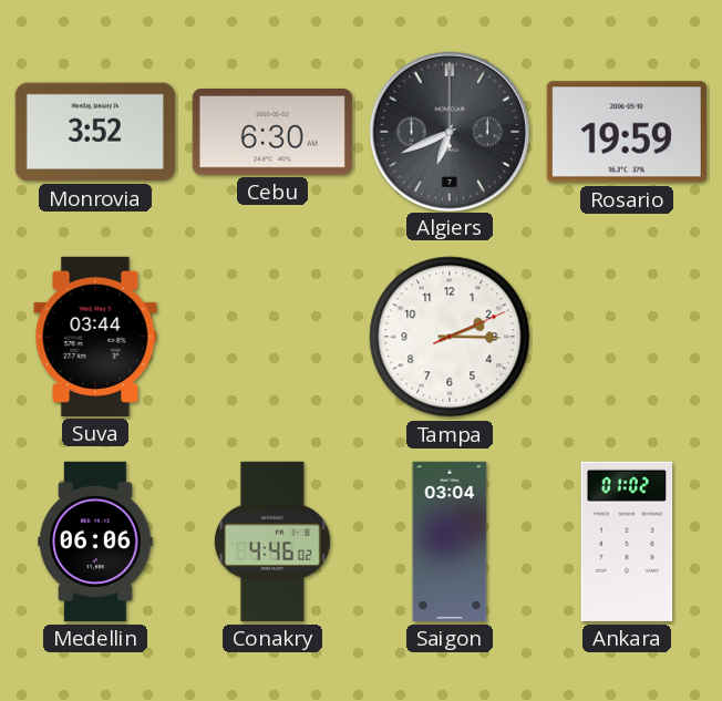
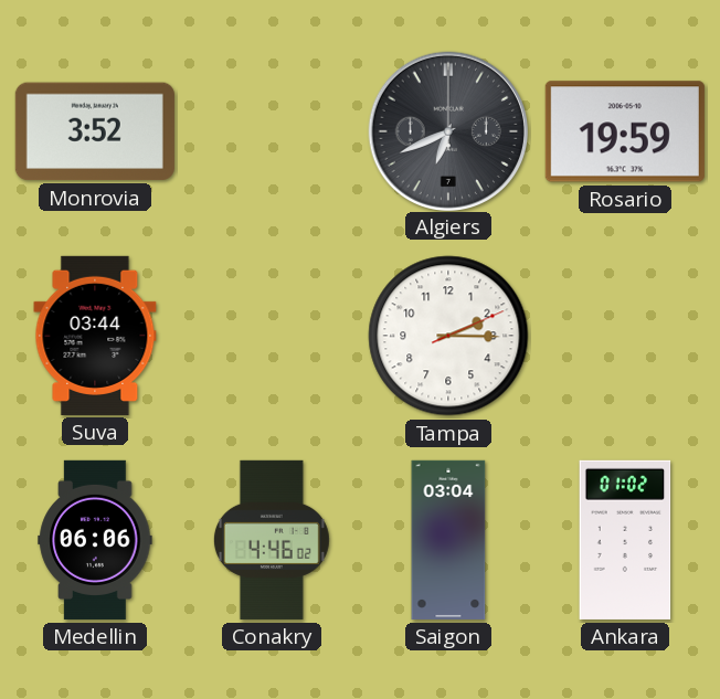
Cebu: 6:30 -> none (272, 133)
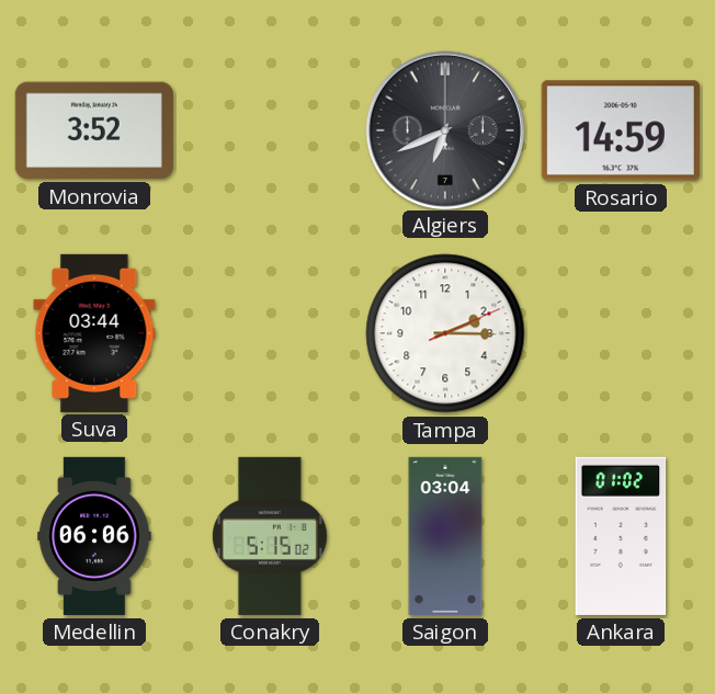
Rosario: 19:59 -> 14:59 (621, 130)
Conakry: 4:46 -> 5:15 (270, 536)
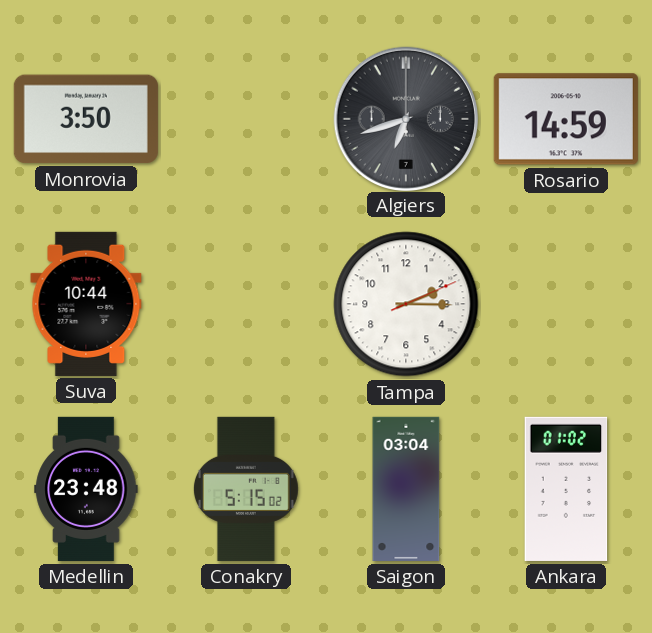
Monrovia: 3:52 -> 3:50 (86, 119)
Algiers: 6:41 -> 6:42 (405, 118)
Suva: 03:44 -> 10:44 (86, 304)
Medellin: 06:06 -> 23:48 (86, 489)
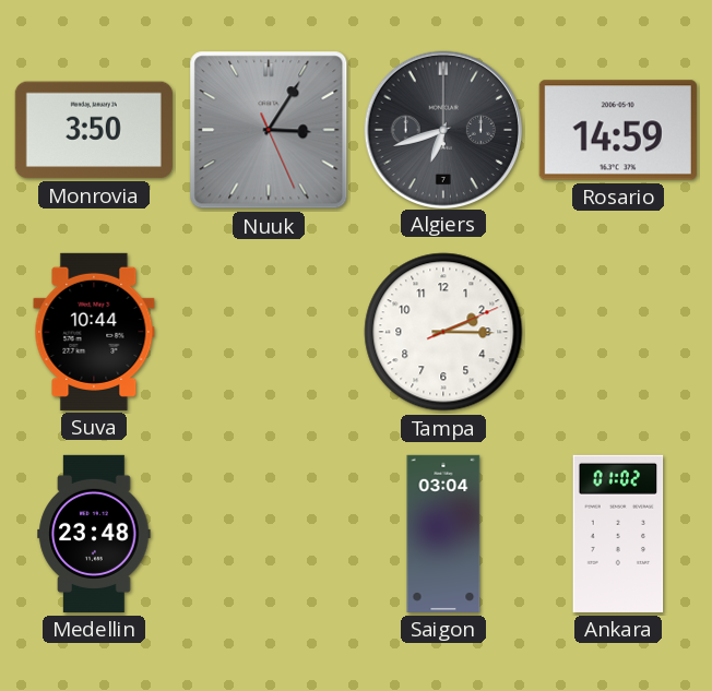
Nuuk: none -> 3:05 (269, 130)
Conakry: 5:15 -> none (246, 489)
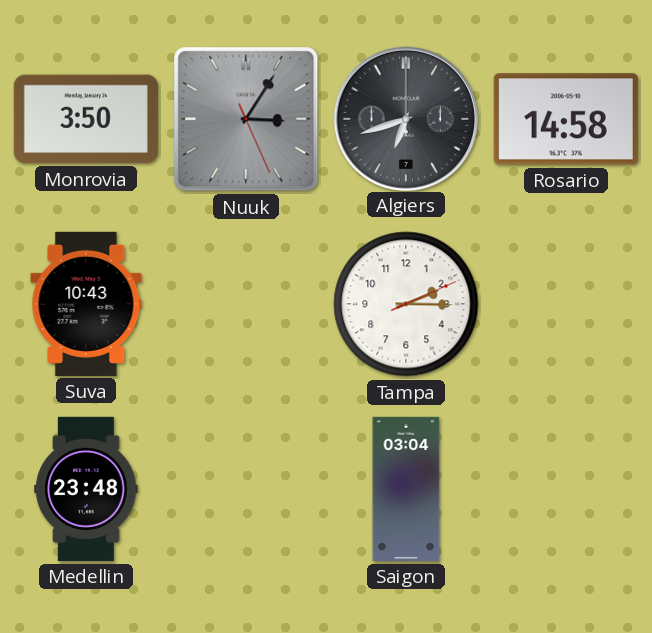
Rosario: 14:59 -> 14:58 (566, 119)
Suva: 10:44 -> 10:43 (86, 304)
Ankara: 01:02 -> none (618, 534)
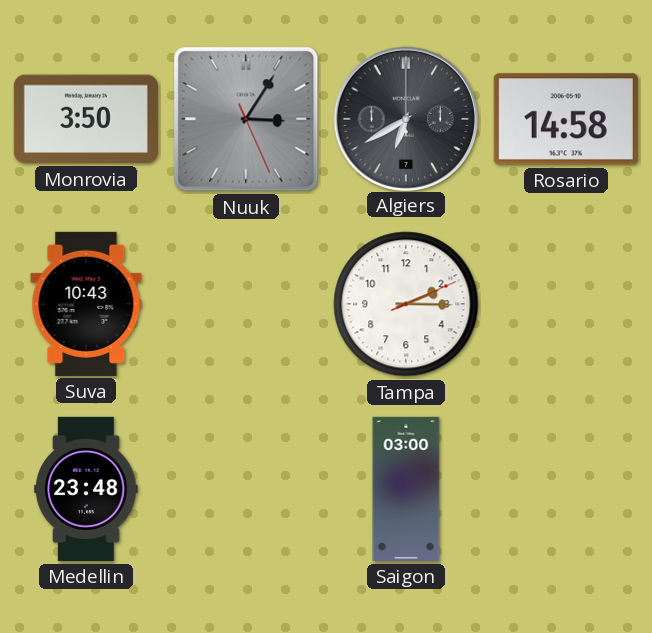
Algiers: 6:42 -> 6:40 (405, 118)
Saigon: 03:04 -> 03:00 (406, 489)
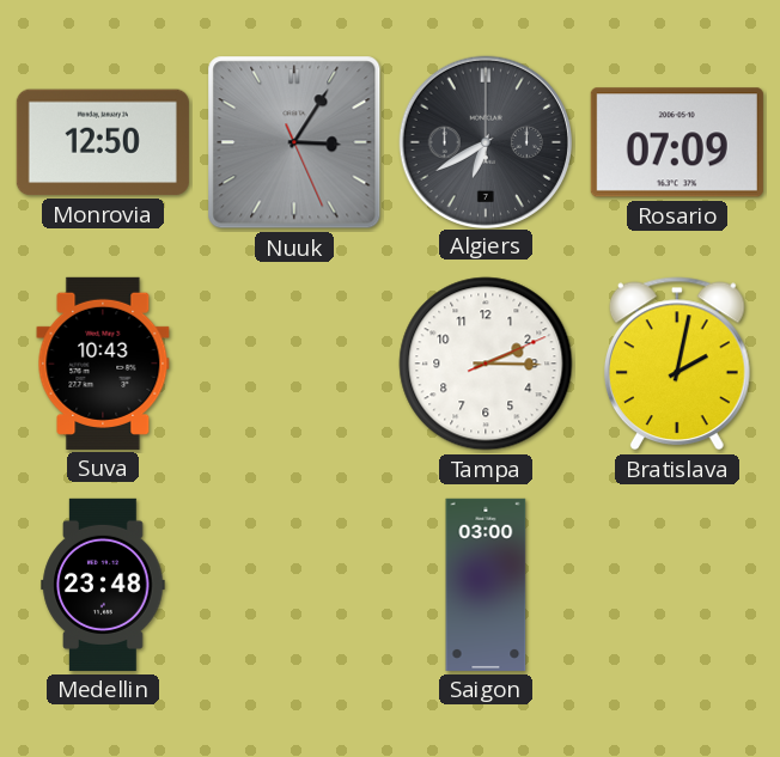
Monrovia: 3:50 -> 12:50 (103, 142)
Rosario: 14:58 -> 07:09 (677, 142)
Bratislava: none -> 2:02 (677, 364)
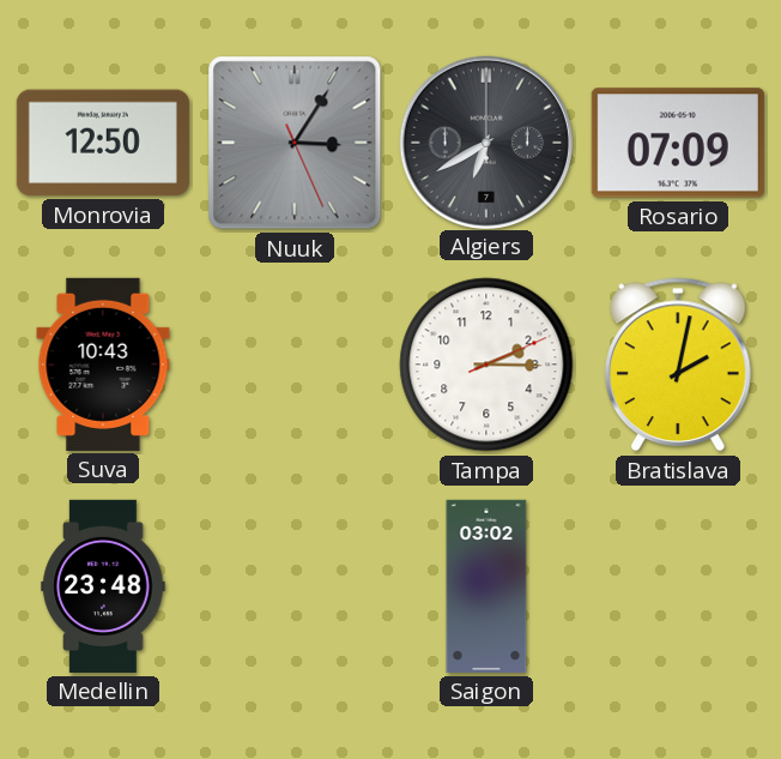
Saigon: 03:00 -> 03:02 (486, 586)
